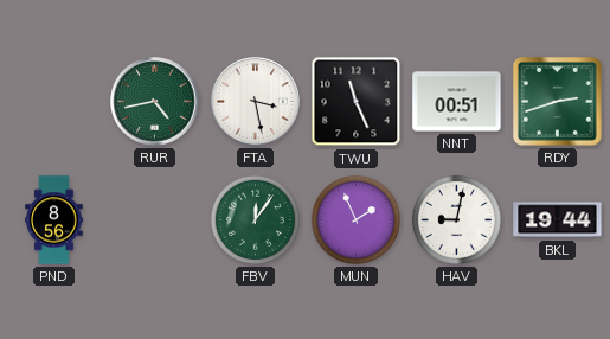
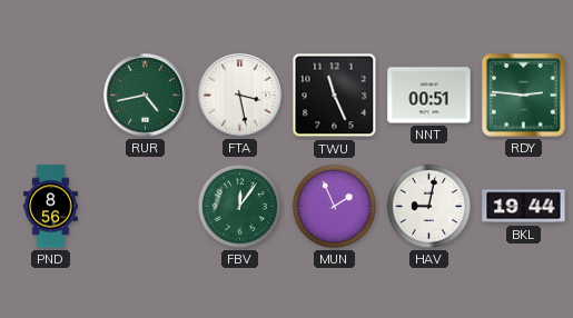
RDY: 2:42 -> 2:46 (523, 95)
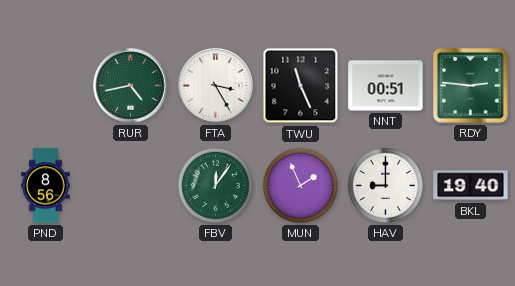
FTA: 3:28 -> 3:25 (216, 86)
HAV: 9:02 -> 9:00 (385, 185)
BKL: 19:44 -> 19:40 (471, 186)
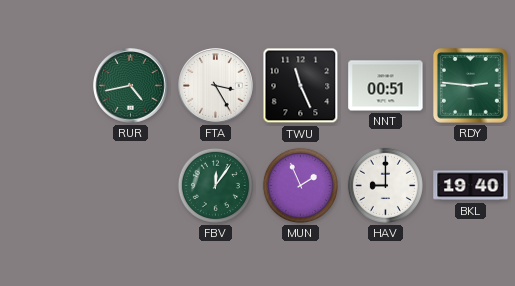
PND: 8:56 -> none (46, 186)
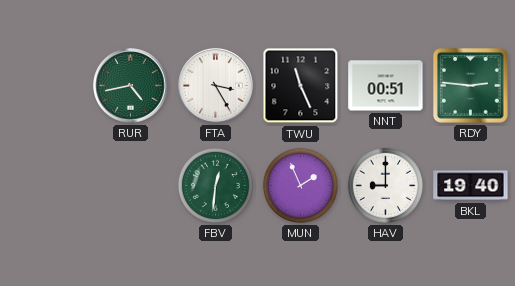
FBV: 12:06 -> 12:31 (215, 185)
